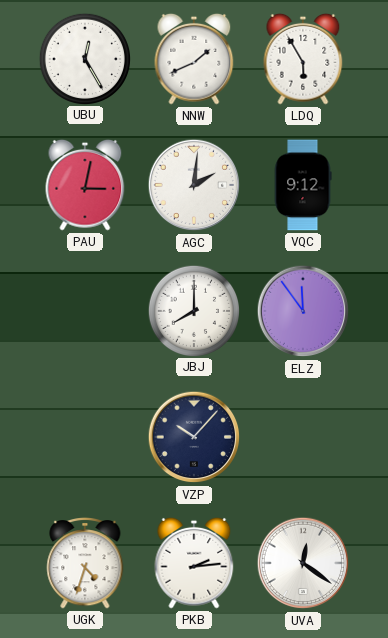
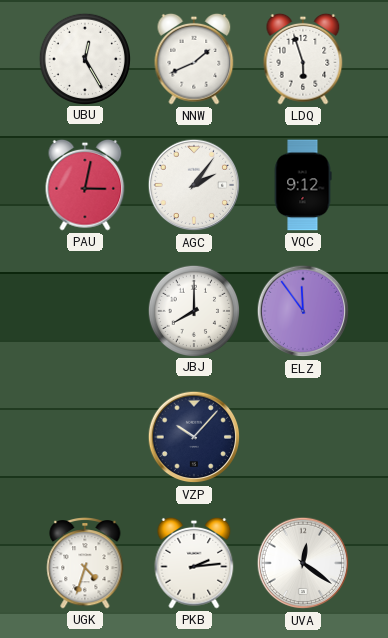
LDQ: 5:55 -> 5:57 (303, 59)
AGC: 2:01 -> 2:06 (194, 185)
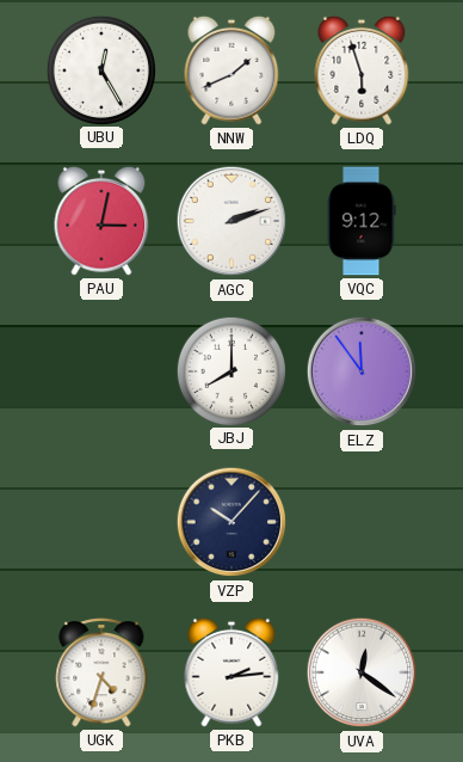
AGC: 2:06 -> 2:12 (231, 221)
